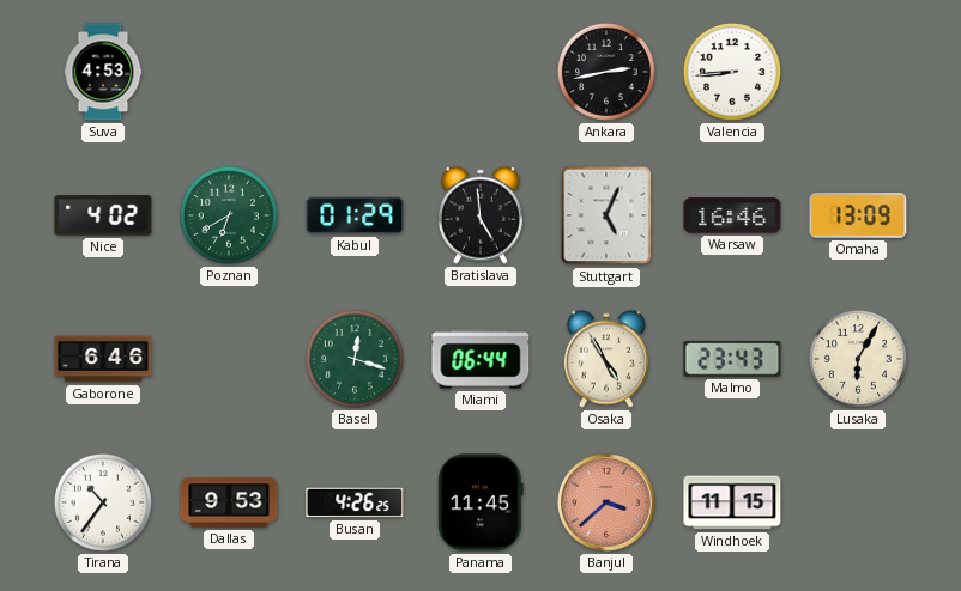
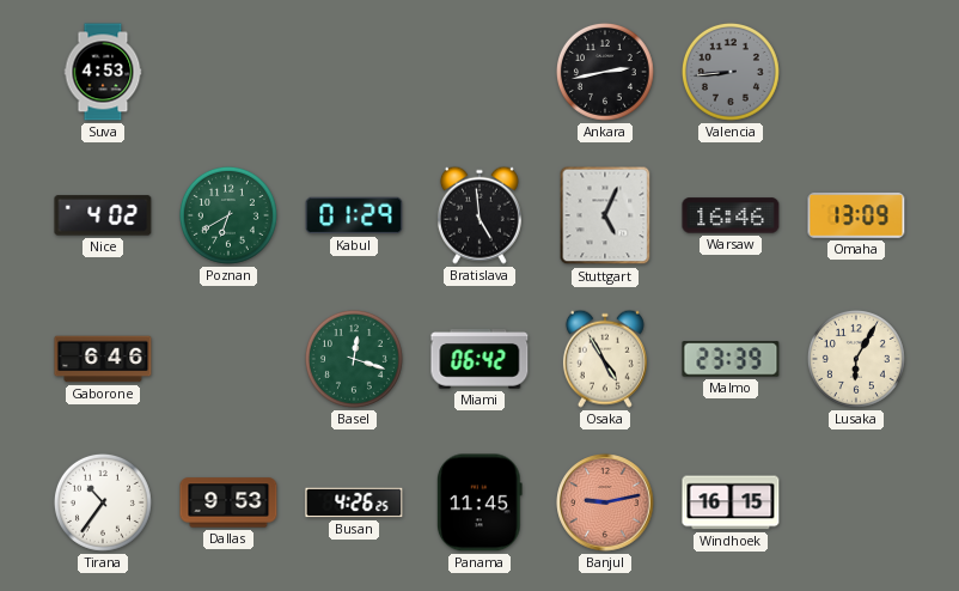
Valencia dial: white -> grey (731, 72)
Miami: 06:44 -> 06:42 (480, 359)
Malmo: 23:43 -> 23:39 (731, 359)
Banjul: 3:38 -> 9:13 (605, 502)
Windhoek: 11:15 -> 16:15 (731, 502)
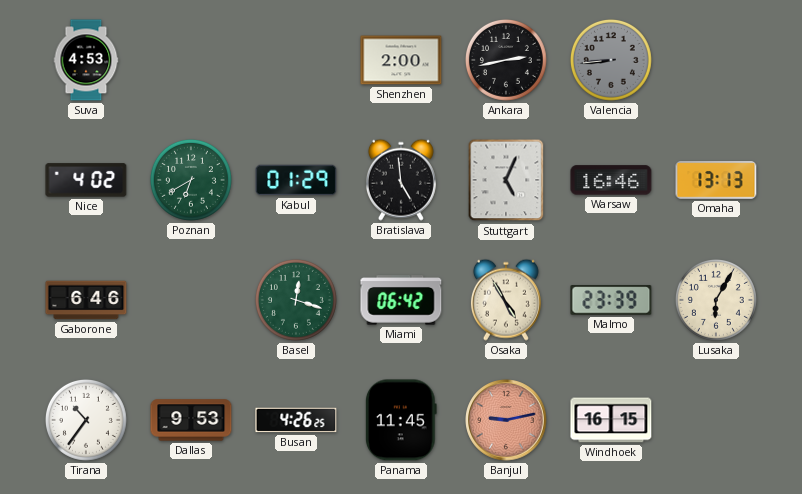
Shenzhen: none -> 2:00 (401, 60)
Omaha: 13:09 -> 13:13 (716, 180)
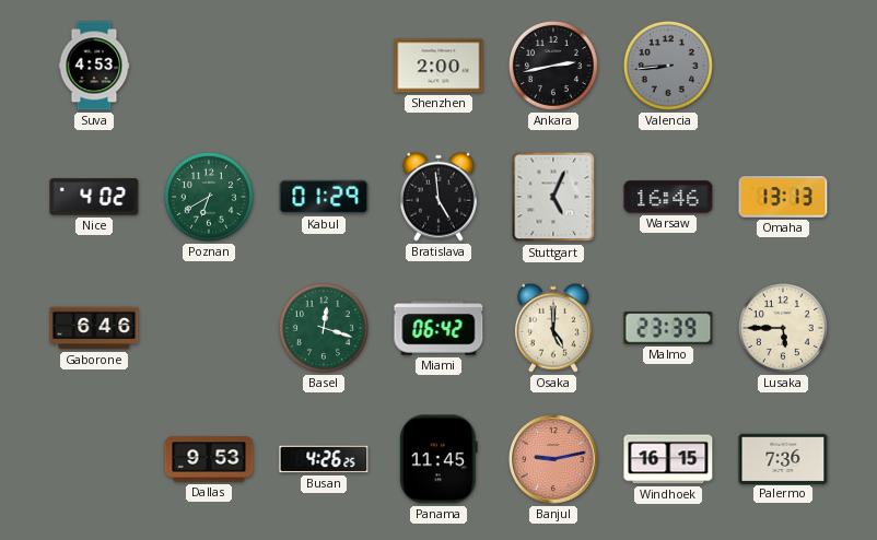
Osaka: 4:55 -> 5:00 (553, 328)
Lusaka: 6:05 -> 5:45 (783, 328)
Tirana: 10:36 -> none (86, 420)
Palermo: none -> 7:36 (783, 458)
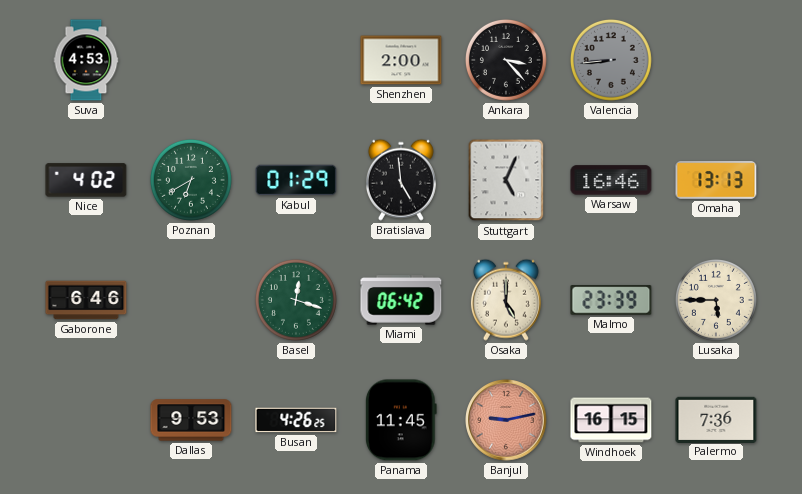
Ankara: 2:43 -> 3:23 (506, 60)
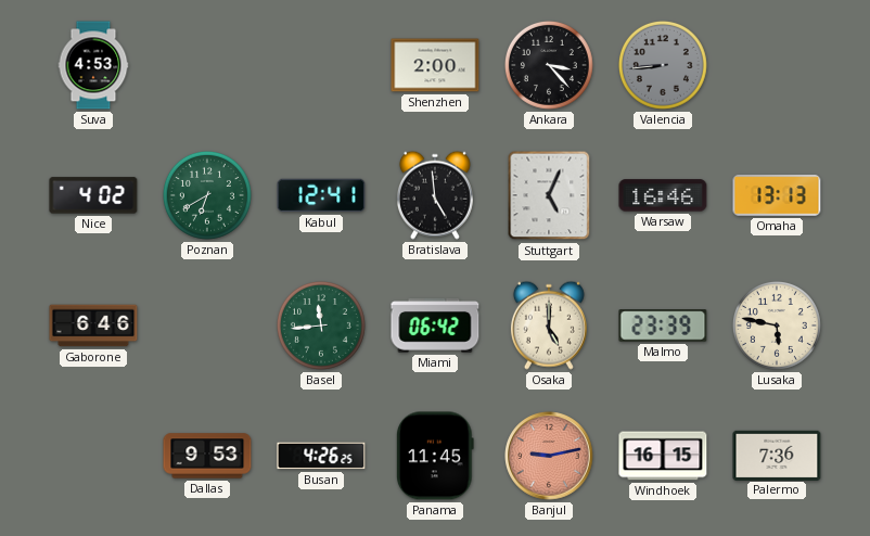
Kabul: 01:29 -> 12:41 (321, 195)
Basel: 12:18 -> 11:44 (321, 326)
Lusaka: 5:45 -> 5:47 (777, 326)
